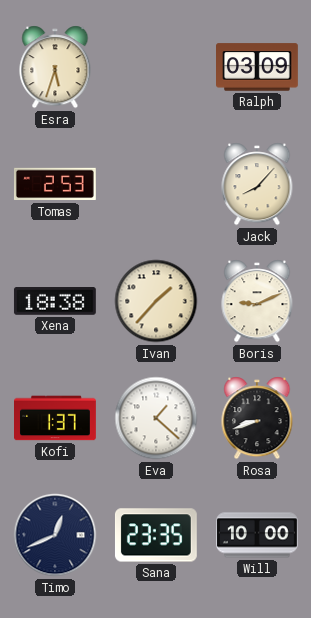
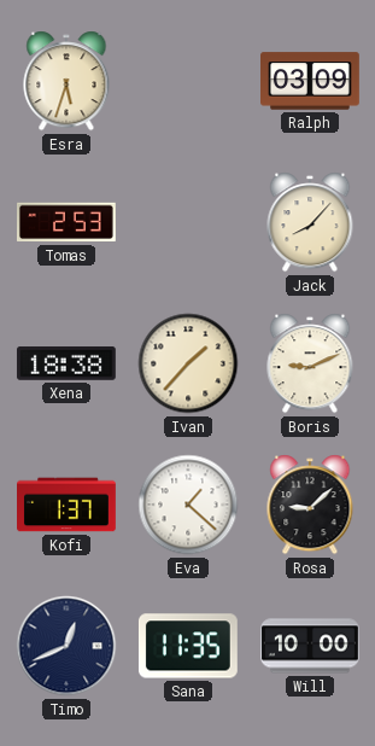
Rosa: 8:42 -> 9:08 (310, 505)
Sana: 23:35 -> 11:35 (188, 646)
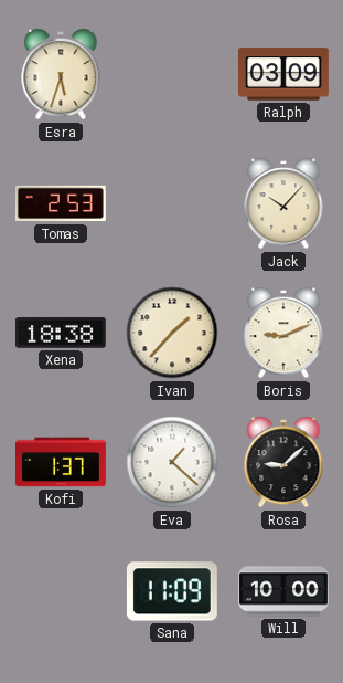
Jack: 8:07 -> 10:07 (283, 203)
Timo: 12:41 -> none (66, 646)
Sana: 11:35 -> 11:09 (172, 591)
